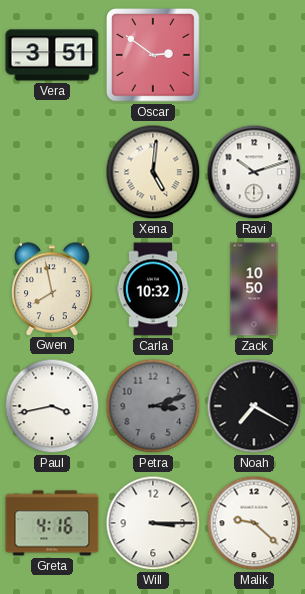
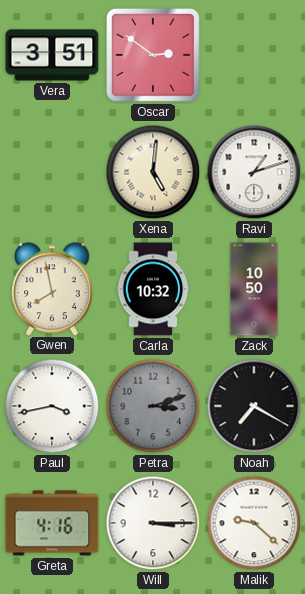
Ravi: 10:12 -> 1:12 (254, 172)
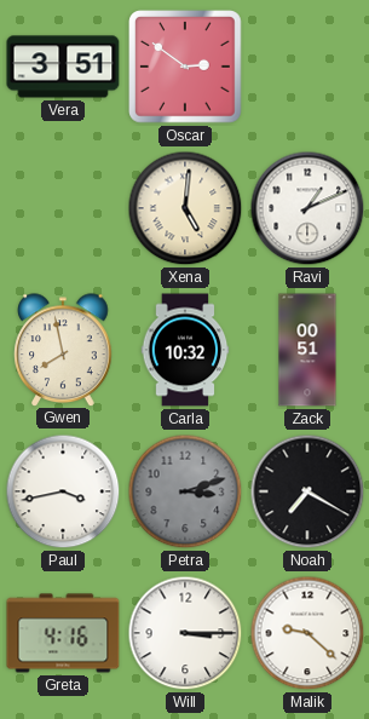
Ravi: 1:12 -> 1:11 (307, 208)
Zack: 10:50 -> 00:51 (307, 350)
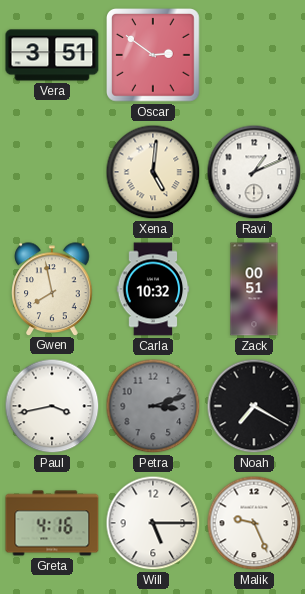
Will: 3:15 -> 5:15 (153, 523)
Malik: 9:22 -> 9:26 (254, 523)
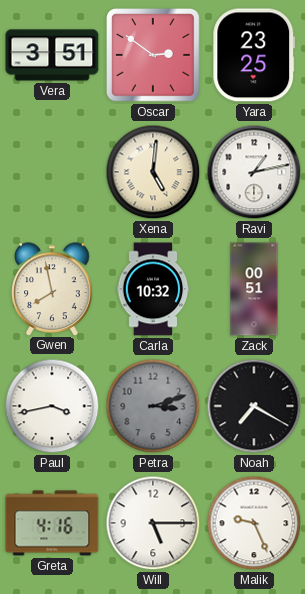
Yara: none -> 23:25 (254, 55)
Ravi: 1:11 -> 1:13 (254, 172)
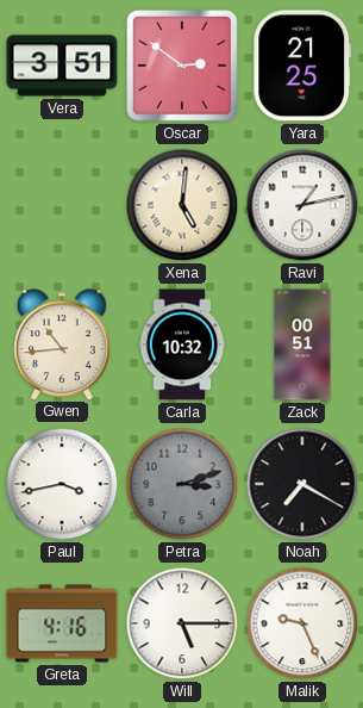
Yara: 23:25 -> 21:25 (302, 66)
Gwen: 7:58 -> 10:44 (62, 344)
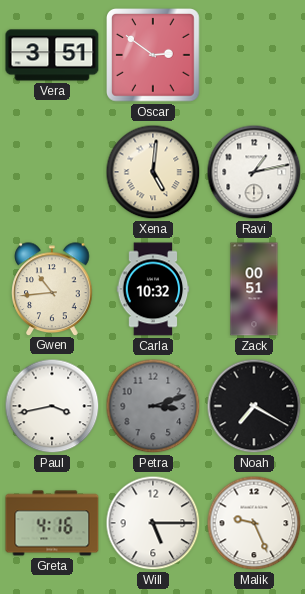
Yara: 21:25 -> none (302, 66)
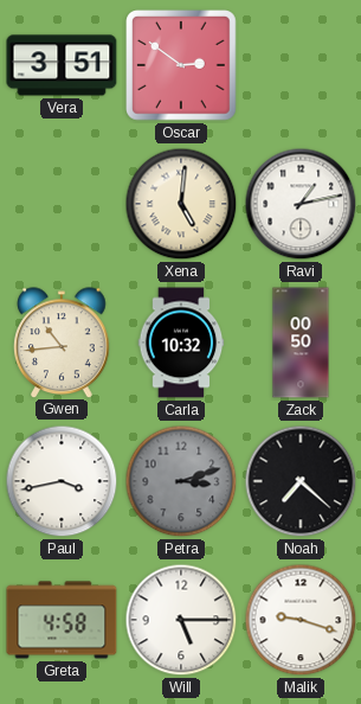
Zack: 00:51 -> 00:50 (301, 343)
Noah: 7:20 -> 7:22 (301, 481)
Greta: 4:16 -> 4:58 (62, 620)
Malik: 9:26 -> 9:18 (301, 620)
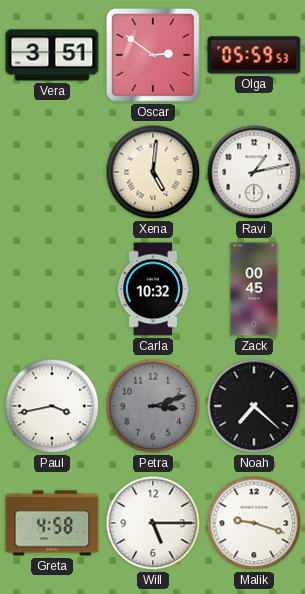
Olga: none -> 05:59 (254, 55)
Gwen: 10:44 -> none (62, 343)
Zack: 00:50 -> 00:45 (254, 289)
